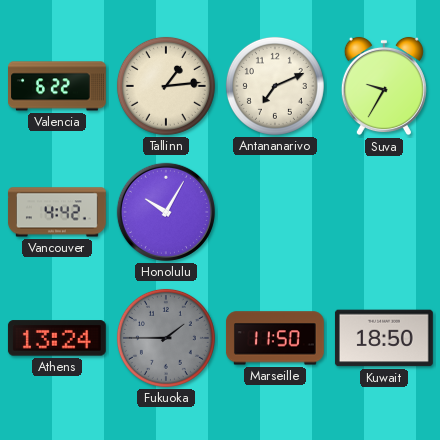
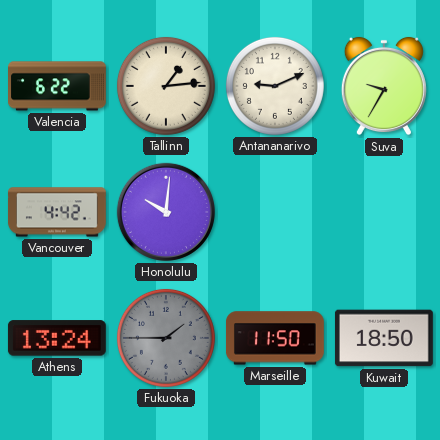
Antananarivo: 7:11 -> 9:11 (275, 86)
Honolulu: 10:05 -> 10:01 (166, 212)
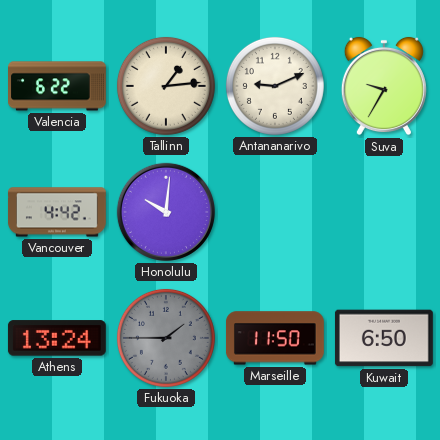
Kuwait: 18:50 -> 6:50 (384, 338)
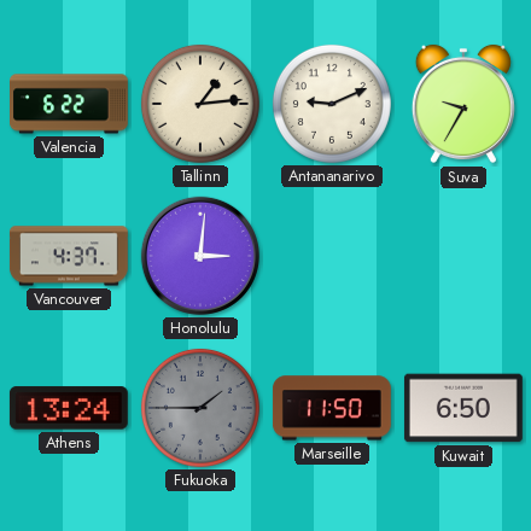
Vancouver: 4:42 -> 4:37 (69, 256)
Honolulu: 10:01 -> 3:01 (200, 256)
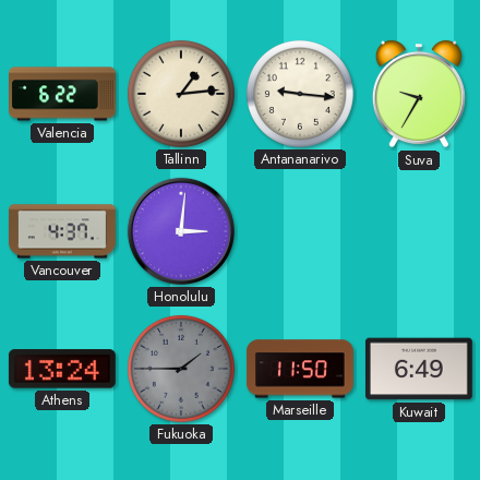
Antananarivo: 9:11 -> 9:16 (300, 94)
Kuwait: 6:50 -> 6:49 (419, 369)
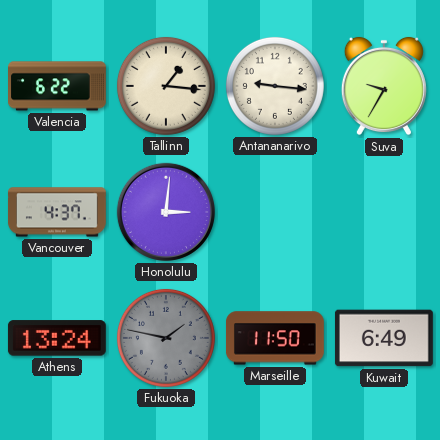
Tallinn: 1:14 -> 1:16 (166, 86)
Fukuoka: 1:45 -> 1:47 (166, 338)
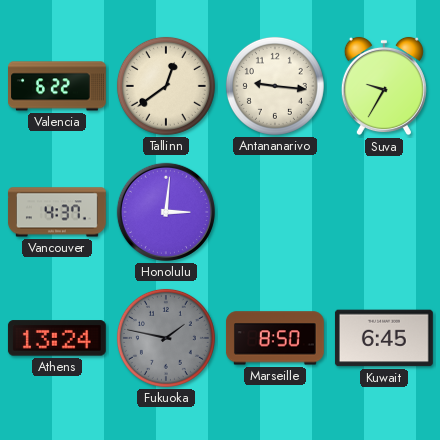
Tallinn: 1:16 -> 12:39 (166, 86)
Marseille: 11:50 -> 8:50 (275, 338)
Kuwait: 6:49 -> 6:45 (384, 338)
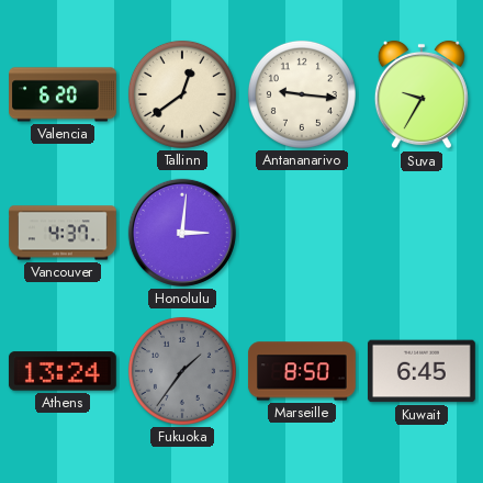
Valencia: 6:22 -> 6:20 (64, 94)
Fukuoka: 1:47 -> 1:36 (182, 371)
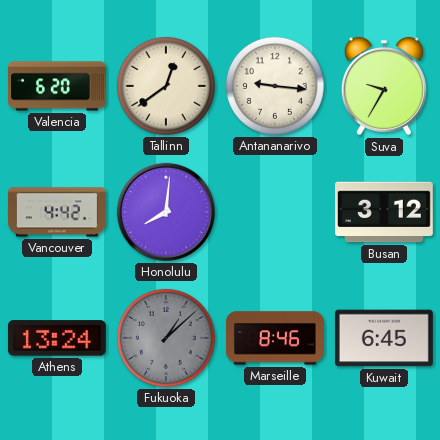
Vancouver: 4:37 -> 4:42 (57, 212)
Honolulu: 3:01 -> 8:01 (166, 212)
Busan: none -> 3:12 (384, 212)
Fukuoka: 1:36 -> 1:08 (166, 338)
Marseille: 8:50 -> 8:46 (275, 338)
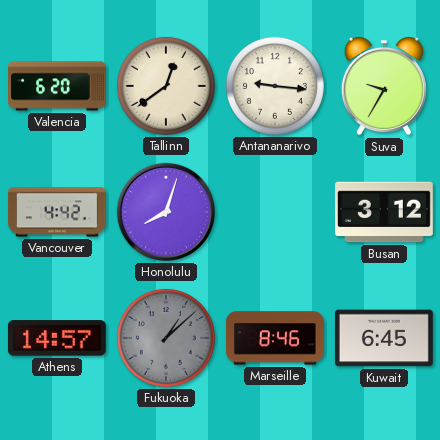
Honolulu: 8:01 -> 8:03 (166, 212)
Athens: 13:24 -> 14:57 (57, 338)
